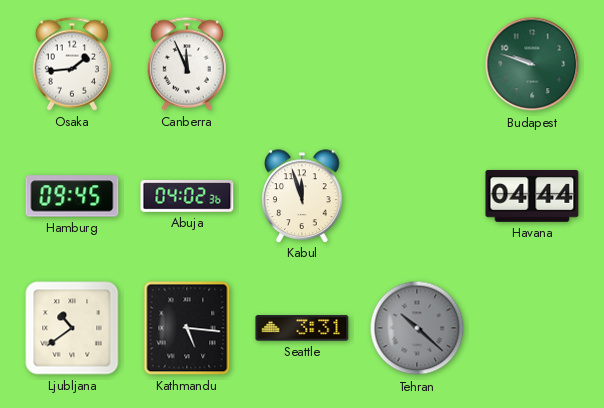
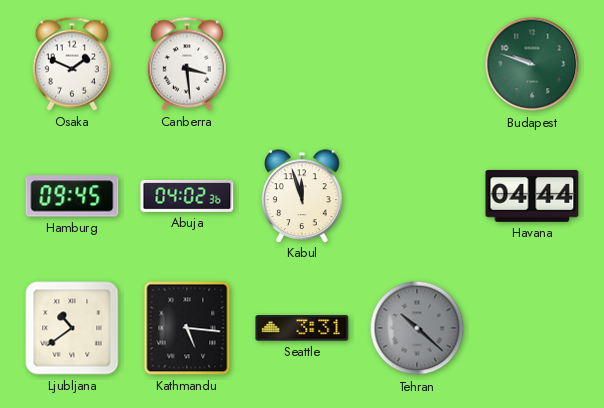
Osaka: 1:44 -> 1:49 (72, 64)
Canberra: 11:56 -> 3:29 (187, 64)
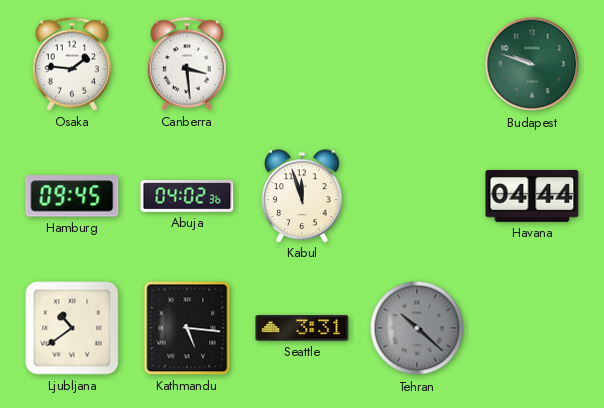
Osaka: 1:49 -> 1:46 (72, 64)
